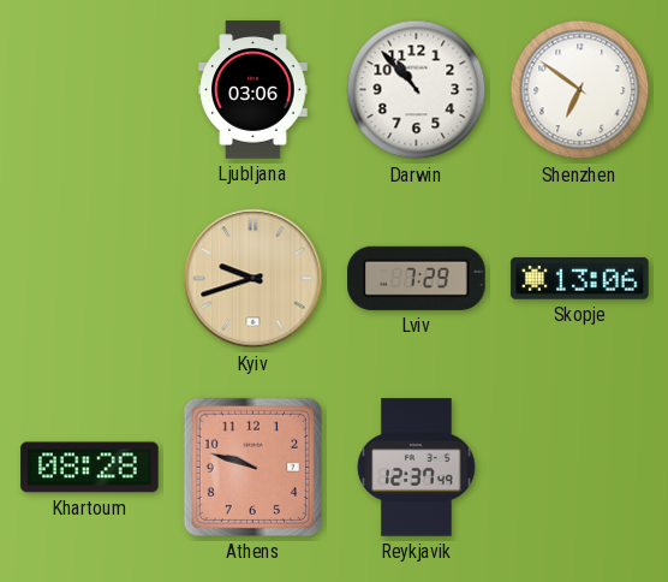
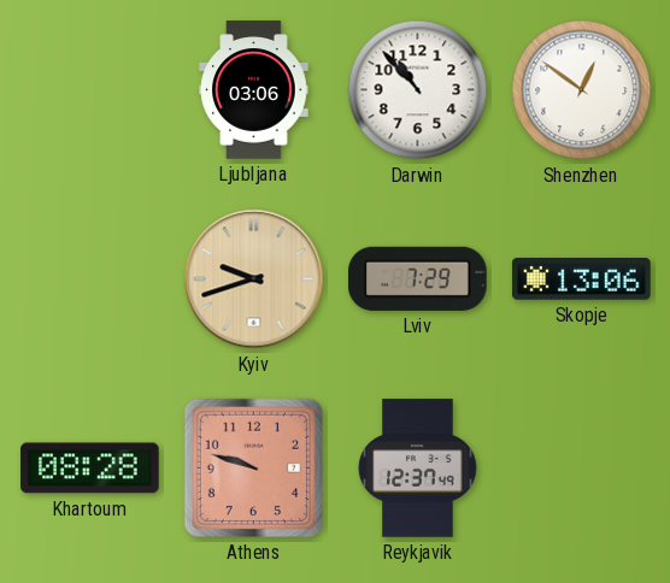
Shenzhen: 6:51 -> 12:51 (582, 90)
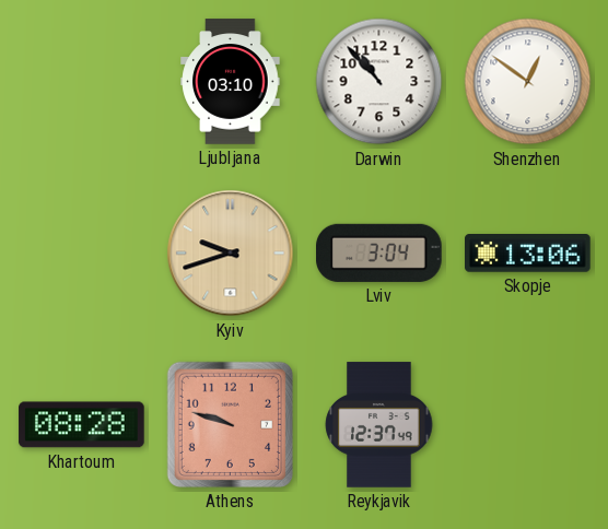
Ljubljana: 03:06 -> 03:10 (231, 82)
Lviv: 7:29 -> 3:04 (379, 252)
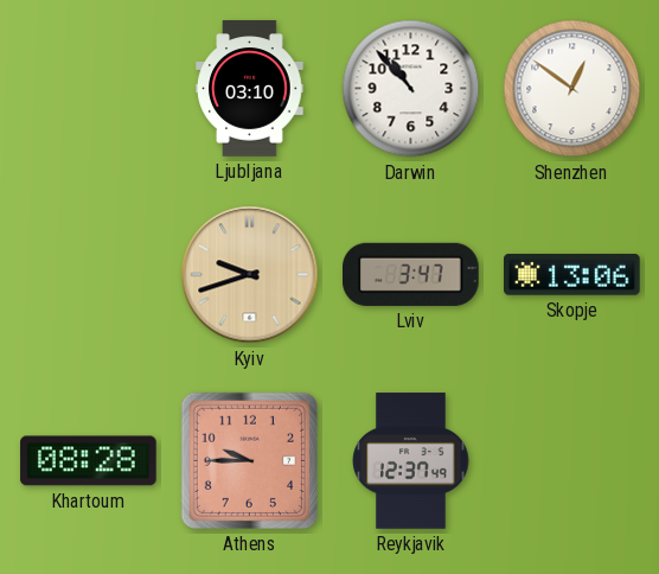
Lviv: 3:04 -> 3:47 (411, 274)
Athens: 9:48 -> 9:45 (249, 460)
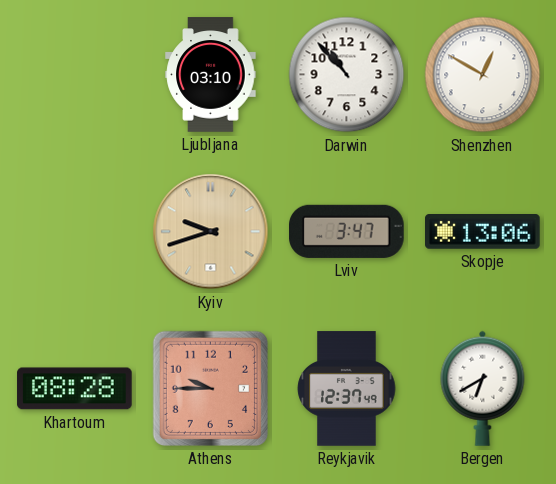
Shenzhen: 12:51 -> 12:50 (483, 75)
Bergen: none -> 6:40 (483, 388)
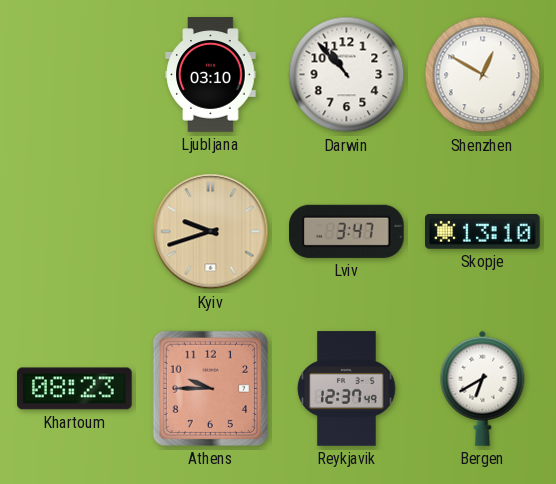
Skopje: 13:06 -> 13:10 (483, 232)
Khartoum: 08:28 -> 08:23 (75, 389)
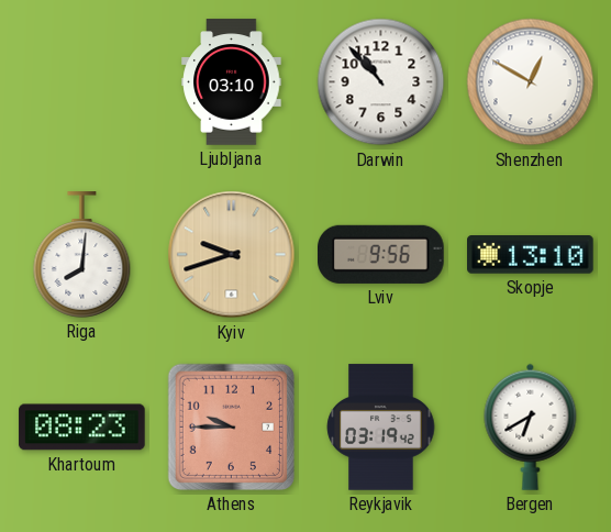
Riga: none -> 8:01 (82, 255)
Lviv: 3:47 -> 9:56 (381, 254)
Reykjavik: 12:37 -> 03:19 (381, 428)
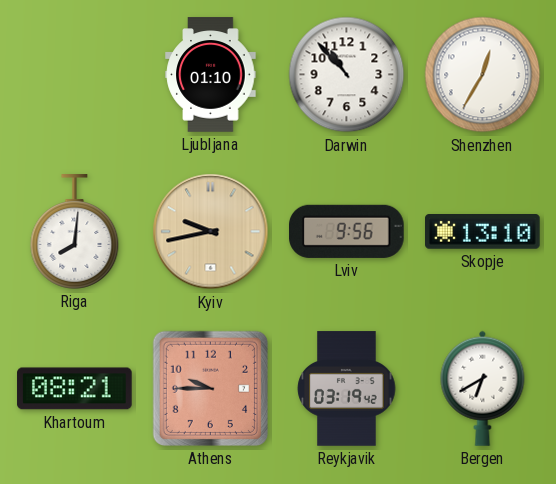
Ljubljana: 03:10 -> 01:10 (211, 75)
Shenzhen: 12:50 -> 12:35 (483, 75)
Kyiv: 9:42 -> 9:43 (211, 232)
Khartoum: 08:23 -> 08:21 (75, 389)
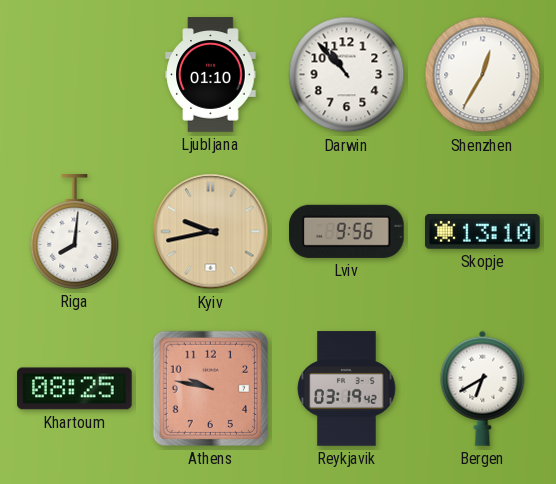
Khartoum: 08:21 -> 08:25 (75, 389)
Athens: 9:45 -> 9:47 (210, 388)
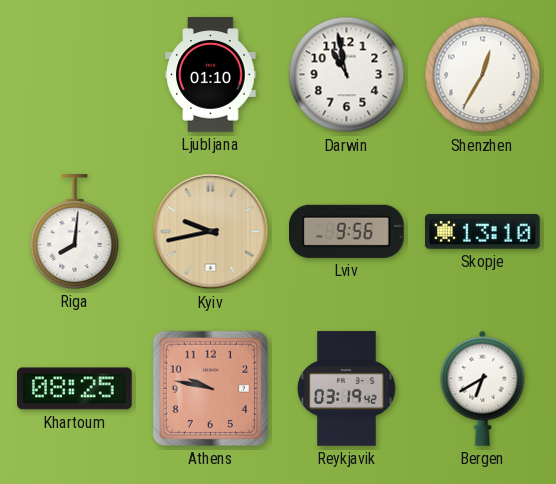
Darwin: 10:53 -> 10:58 (347, 75)
